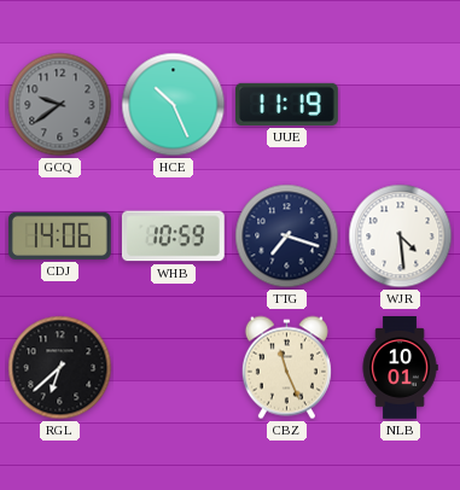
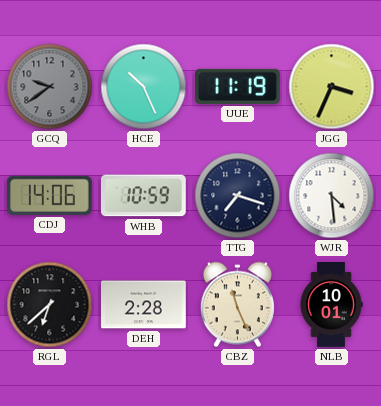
JGG: none -> 3:34 (332, 87)
DEH: none -> 2:28 (144, 305)
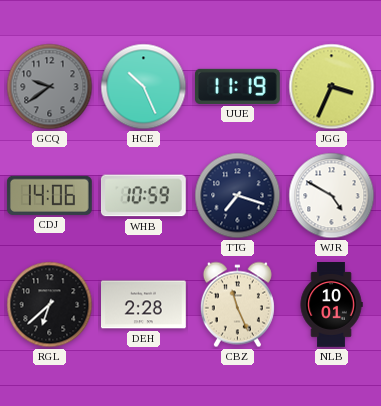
WJR: 4:29 -> 4:50 (332, 196)
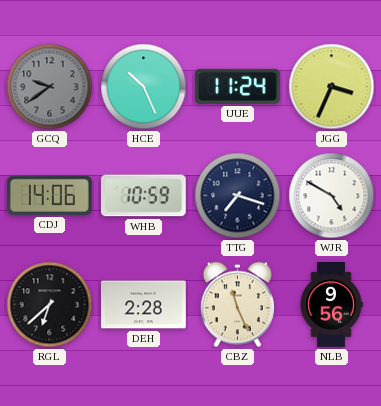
UUE: 11:19 -> 11:24 (238, 86)
NLB: 10:01 -> 9:56 (331, 305)
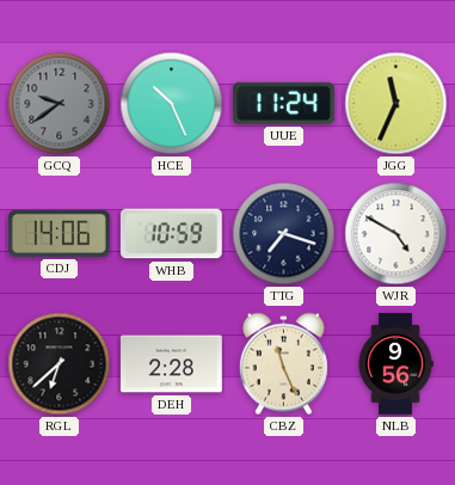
JGG: 3:34 -> 11:34 (396, 104)
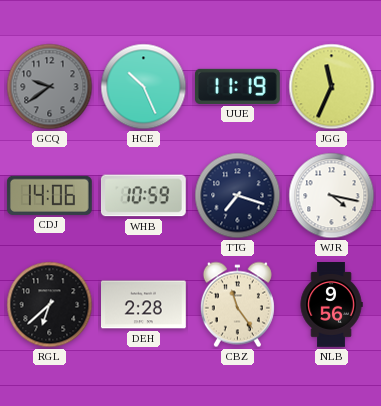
UUE: 11:24 -> 11:19 (238, 86)
WJR: 4:50 -> 4:17 (332, 196)
CBZ: 11:26 -> 11:24 (237, 305)
